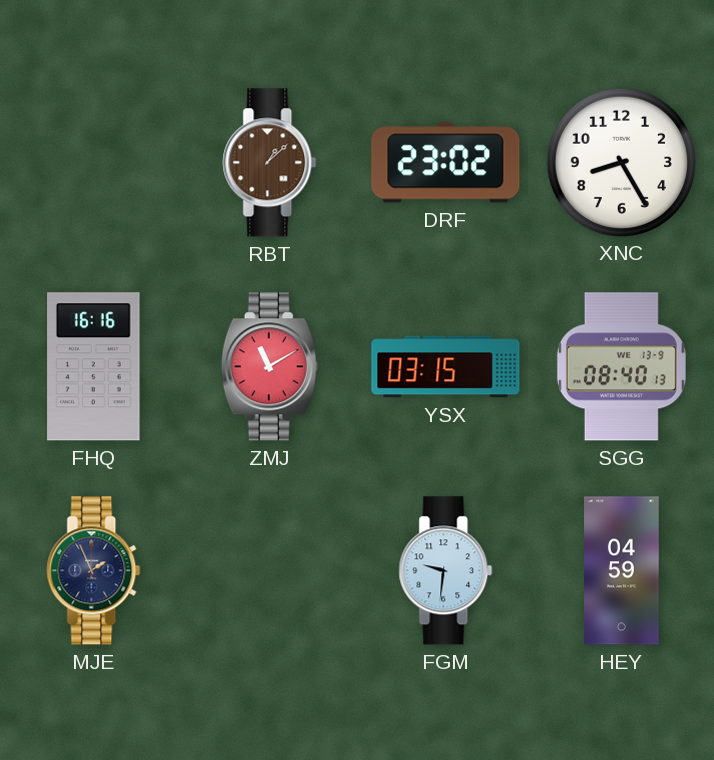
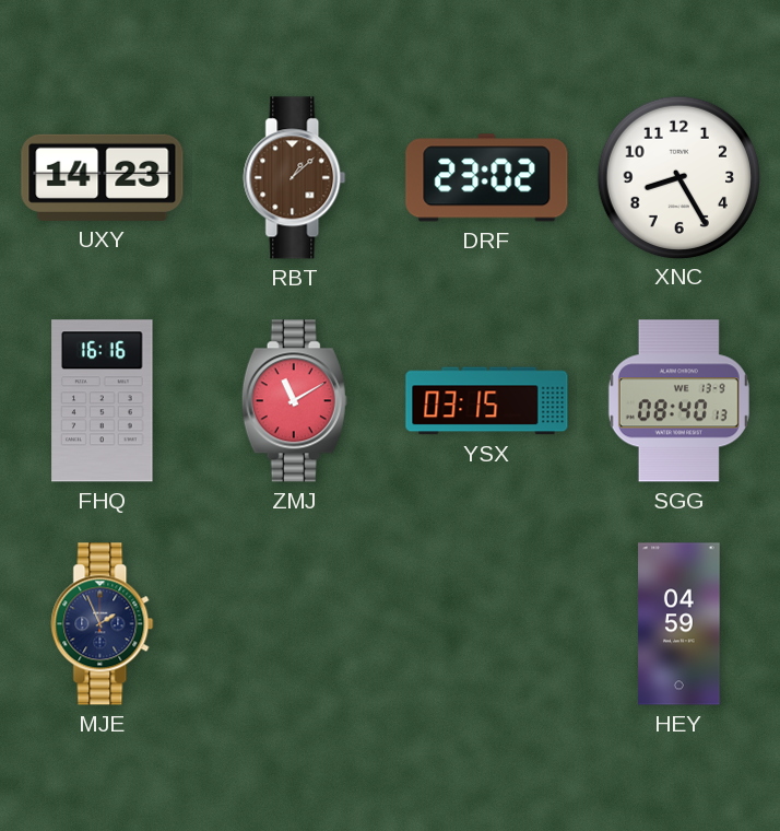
UXY: none -> 14:23 (103, 177)
FGM: 9:31 -> none (446, 571)
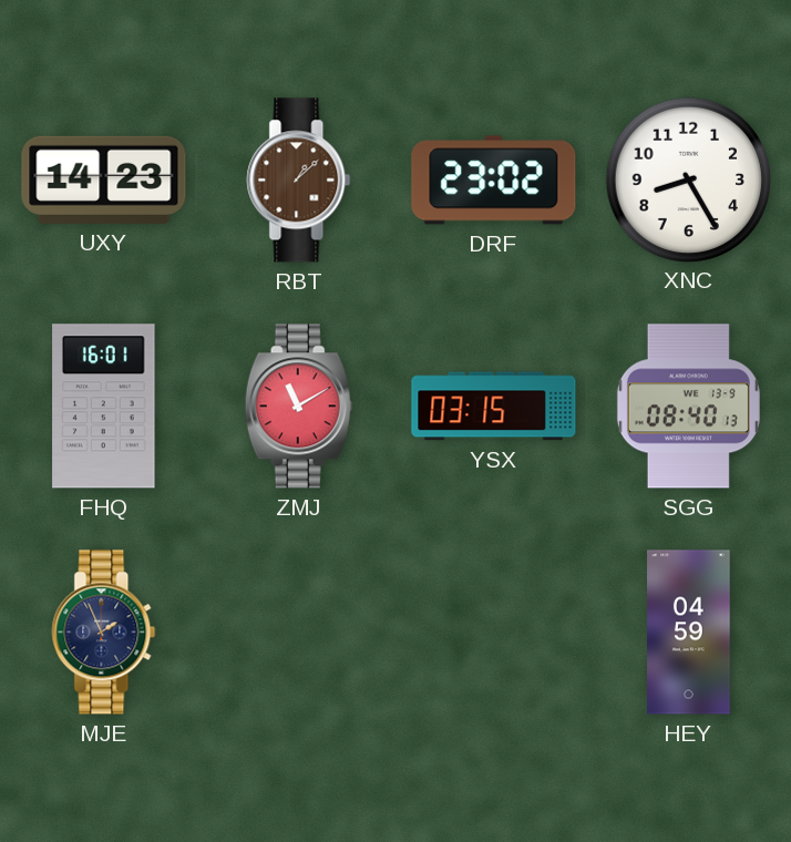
FHQ: 16:16 -> 16:01 (104, 407)
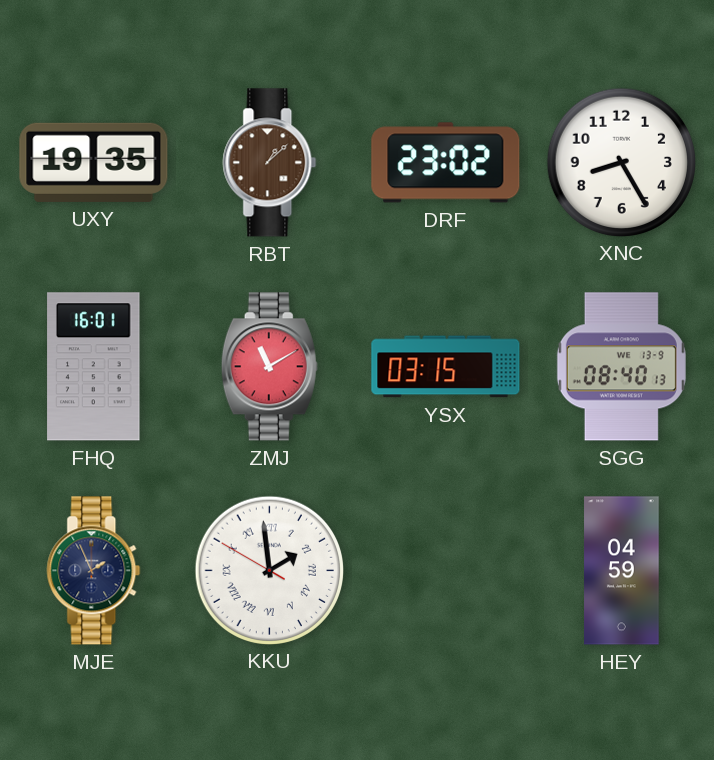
UXY: 14:23 -> 19:35 (94, 162)
KKU: none -> 1:58 (269, 570)
